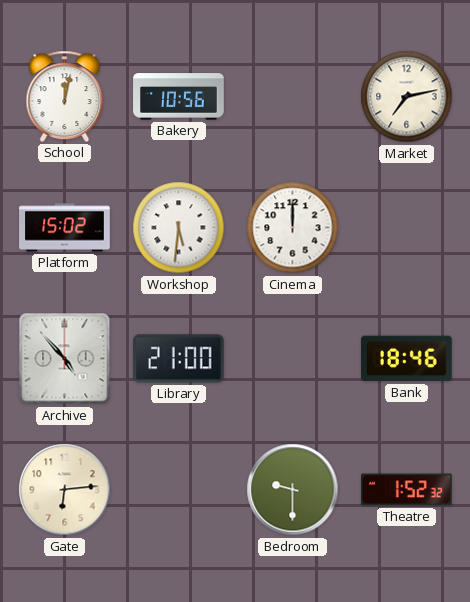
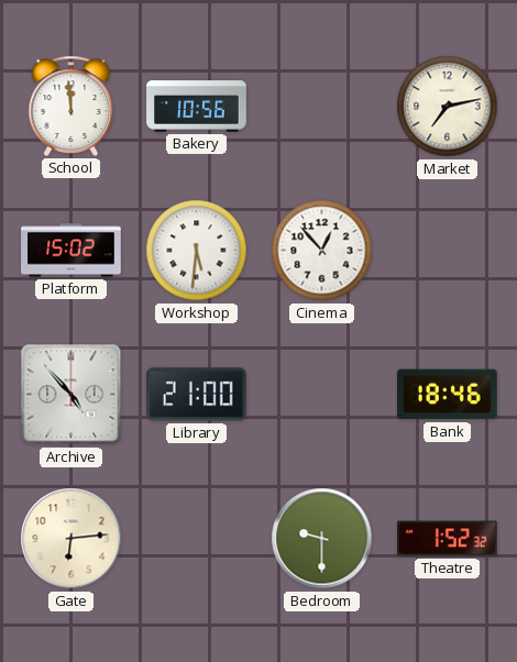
School: 12:02 -> 11:59 (71, 106)
Cinema: 12:00 -> 12:53 (322, 251)
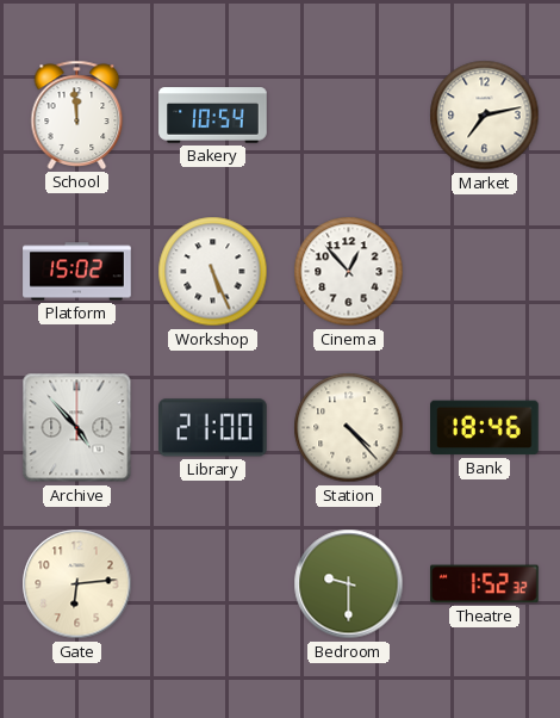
Bakery: 10:56 -> 10:54 (213, 116)
Workshop: 5:31 -> 5:26 (213, 272)
Station: none -> 4:23 (349, 428)
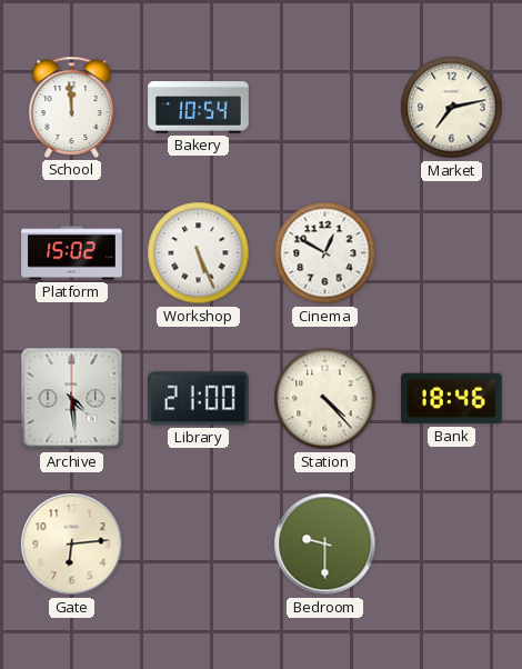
Cinema: 12:53 -> 12:50 (325, 253)
Archive: 4:53 -> 4:29 (72, 399)
Theatre: 1:52 -> none (485, 584)
